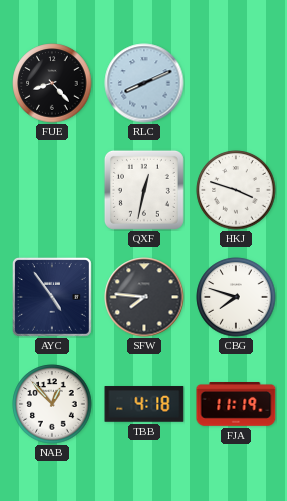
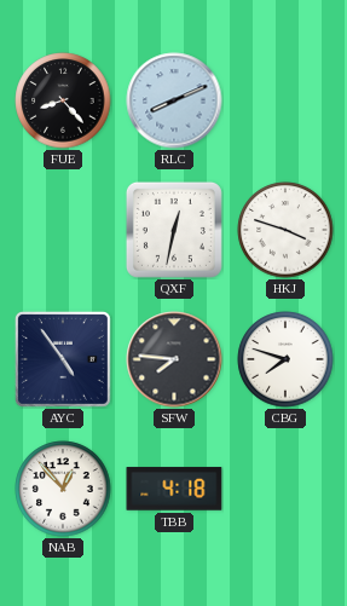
FJA: 11:19 -> none (236, 405)
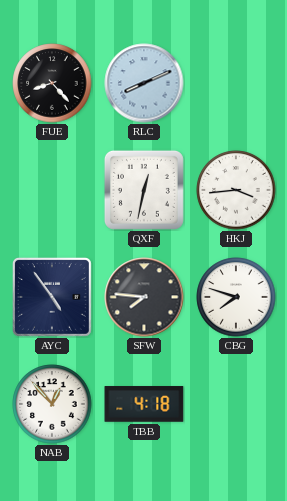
HKJ: 3:48 -> 3:44 (236, 190)
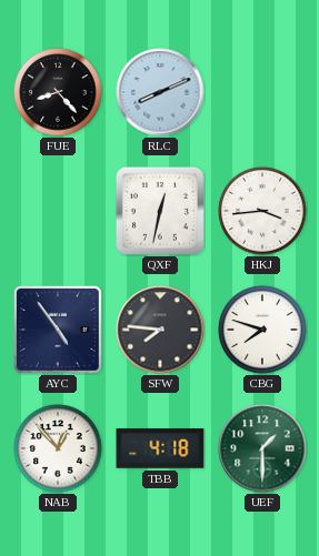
UEF: none -> 1:30 (262, 448)
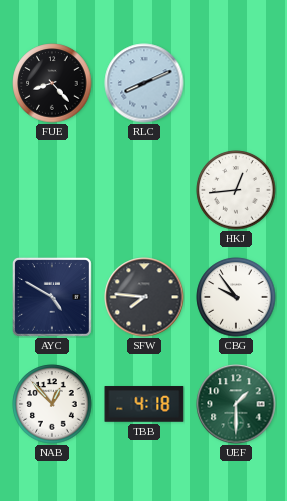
QXF: 12:32 -> none (160, 211)
HKJ: 3:44 -> 12:44 (236, 190)
AYC: 4:54 -> 4:50 (52, 297)
CBG: 7:48 -> 9:54 (236, 297)
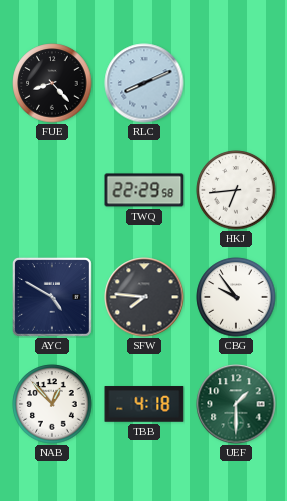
TWQ: none -> 22:29 (144, 190)
HKJ: 12:44 -> 6:44 (236, 190)
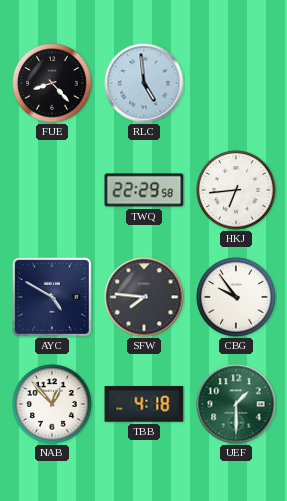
RLC: 8:11 -> 4:59 (144, 83)
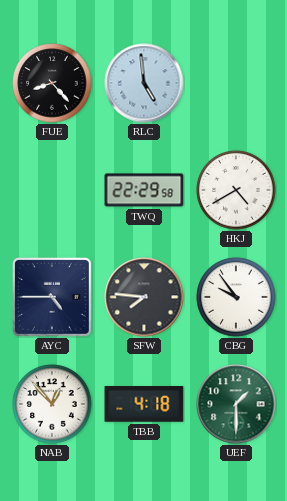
HKJ: 6:44 -> 4:40 (236, 190)
AYC: 4:50 -> 4:45 (52, 297)
